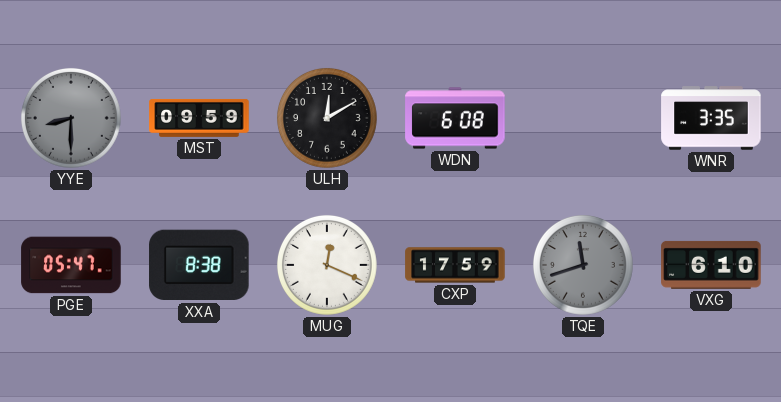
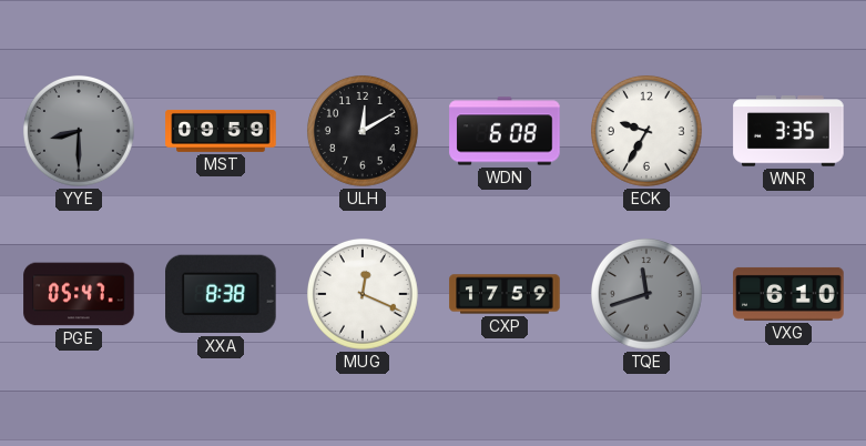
ECK: none -> 9:35 (646, 131)
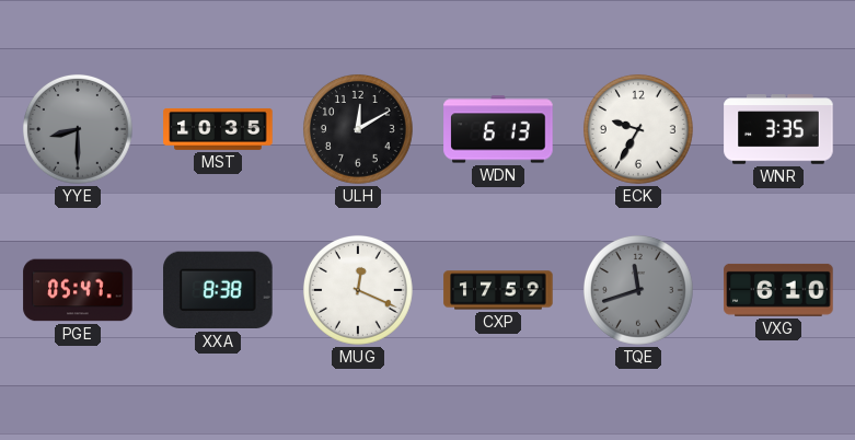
MST: 09:59 -> 10:35 (218, 129)
WDN: 6:08 -> 6:13 (498, 129)
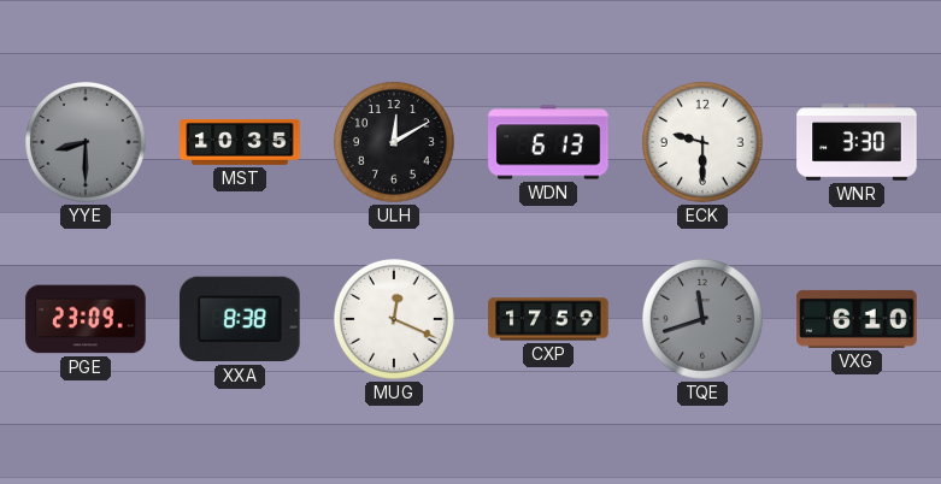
ECK: 9:35 -> 9:30 (702, 142)
WNR: 3:35 -> 3:30 (857, 142)
PGE: 05:47 -> 23:09 (86, 319)
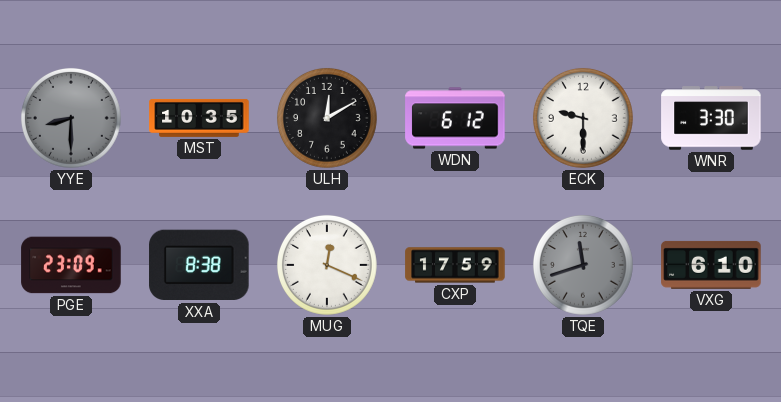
WDN: 6:13 -> 6:12 (455, 118)
